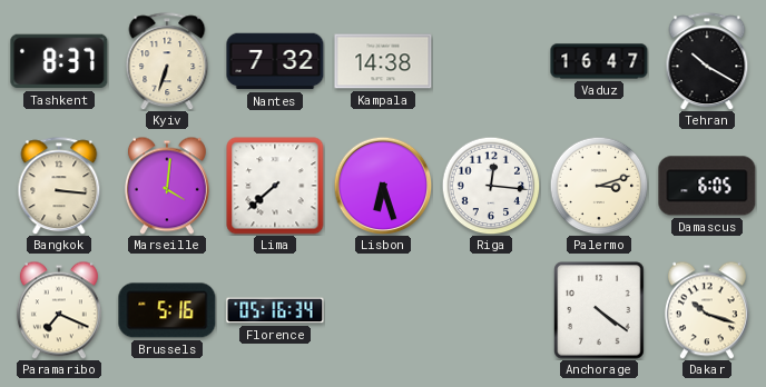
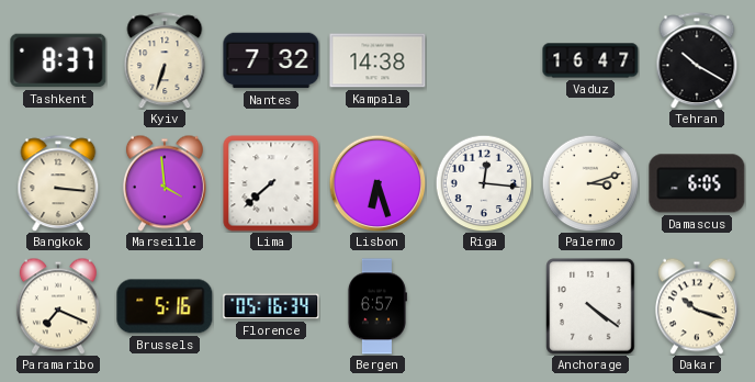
Marseille: 4:01 -> 3:59 (165, 183)
Bergen: none -> 6:57 (376, 306)
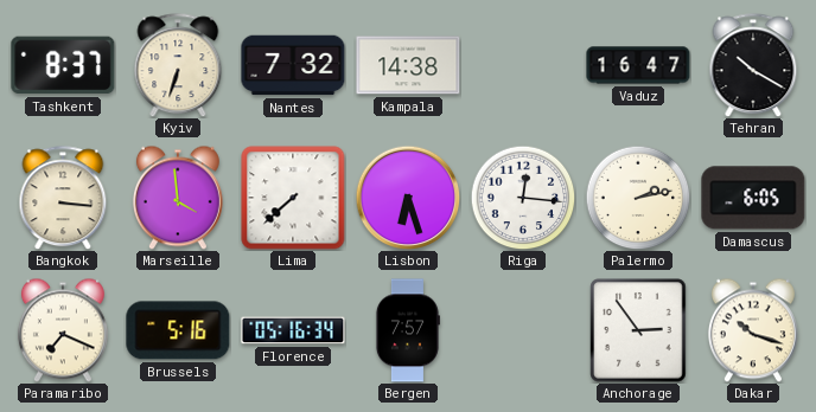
Palermo: 3:12 -> 2:13 (638, 198)
Bergen: 6:57 -> 7:57 (407, 330)
Anchorage: 4:21 -> 2:54 (638, 330)
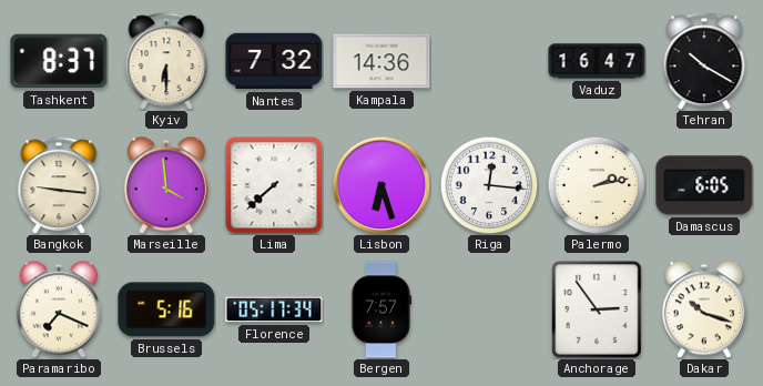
Kyiv: 6:33 -> 6:30 (166, 61)
Kampala: 14:38 -> 14:36 (381, 61)
Bangkok: 3:16 -> 9:16 (59, 185)
Florence: 05:16 -> 05:17 (274, 309)
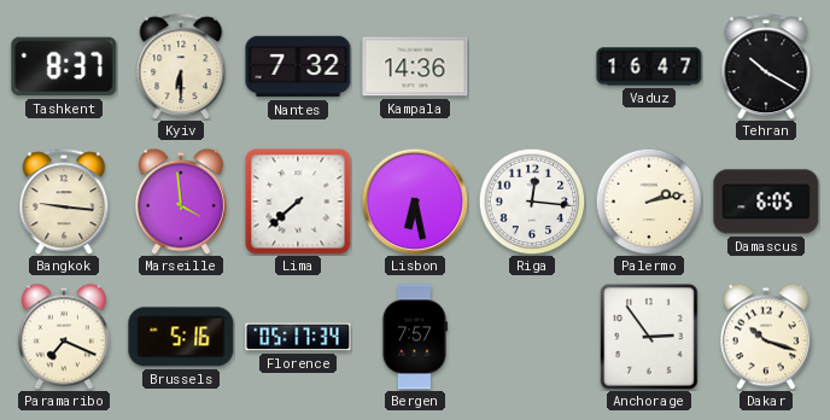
Lisbon: 6:27 -> 6:28 (415, 202)
